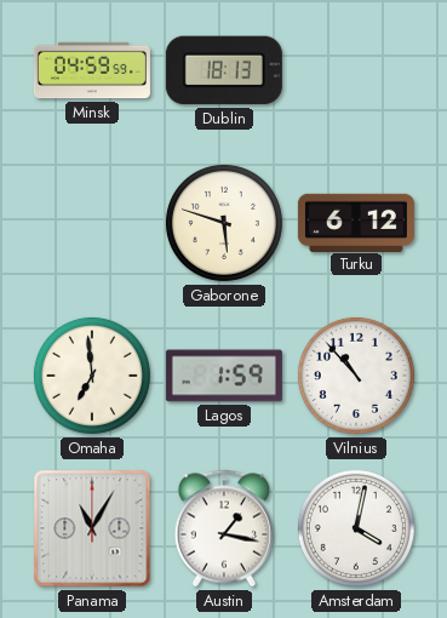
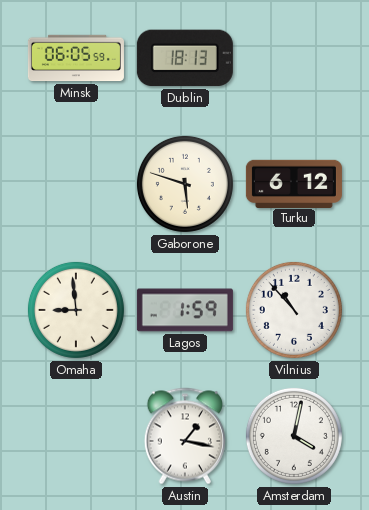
Minsk: 04:59 -> 06:05 (76, 58)
Omaha: 6:59 -> 8:59 (76, 310)
Panama: 11:05 -> none (92, 528)
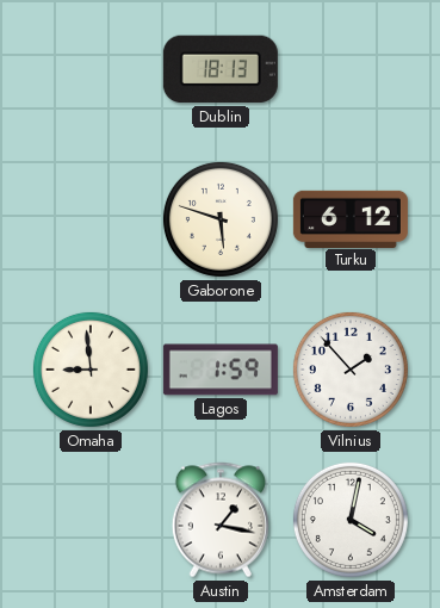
Minsk: 06:05 -> none (76, 58)
Vilnius: 10:53 -> 1:53 (351, 370)
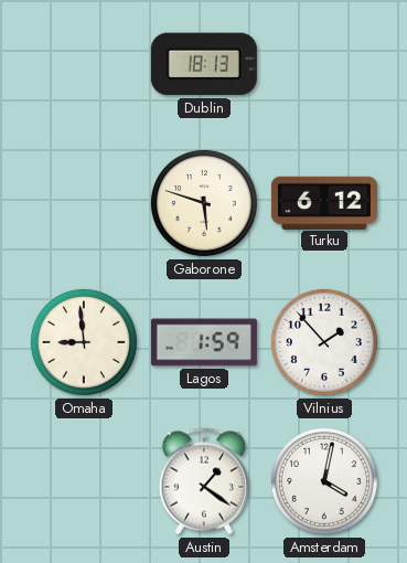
Austin: 1:17 -> 1:21 (203, 481)
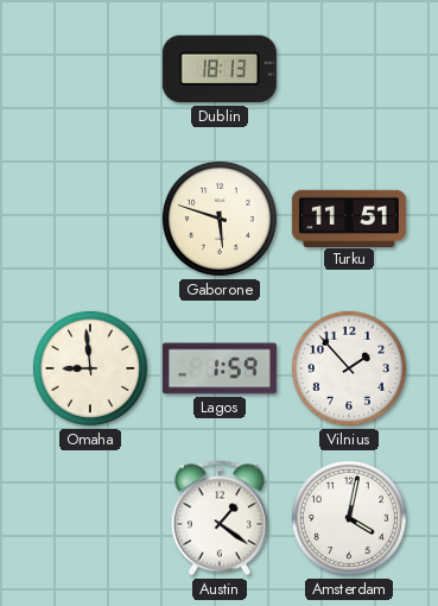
Turku: 6:12 -> 11:51 (349, 217)
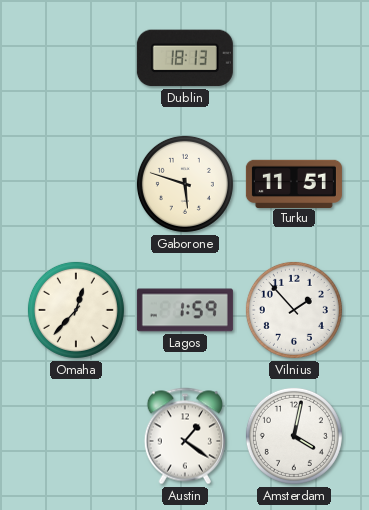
Omaha: 8:59 -> 12:37 (76, 310)
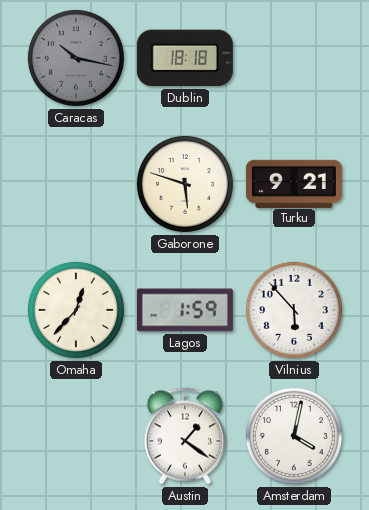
Caracas: none -> 10:17 (76, 58)
Dublin: 18:13 -> 18:18 (185, 58)
Turku: 11:51 -> 9:21 (294, 183)
Vilnius: 1:53 -> 5:53 (294, 310)
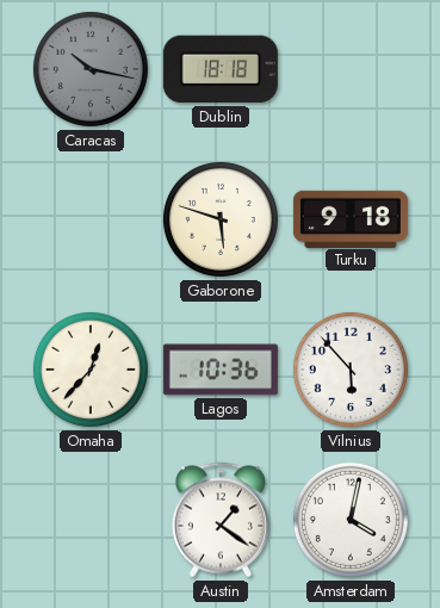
Turku: 9:21 -> 9:18 (351, 218)
Lagos: 1:59 -> 10:36 (221, 370)
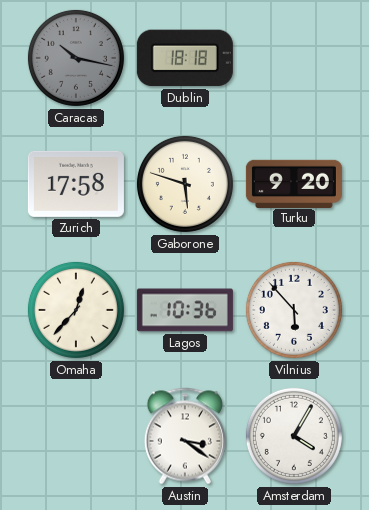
Zurich: none -> 17:58 (76, 184)
Turku: 9:18 -> 9:20 (294, 183)
Austin: 1:21 -> 3:21 (184, 436)
Amsterdam: 4:02 -> 4:05 (294, 436)
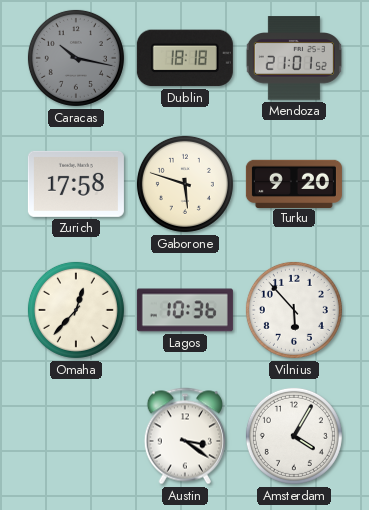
Mendoza: none -> 21:01 (294, 58)
